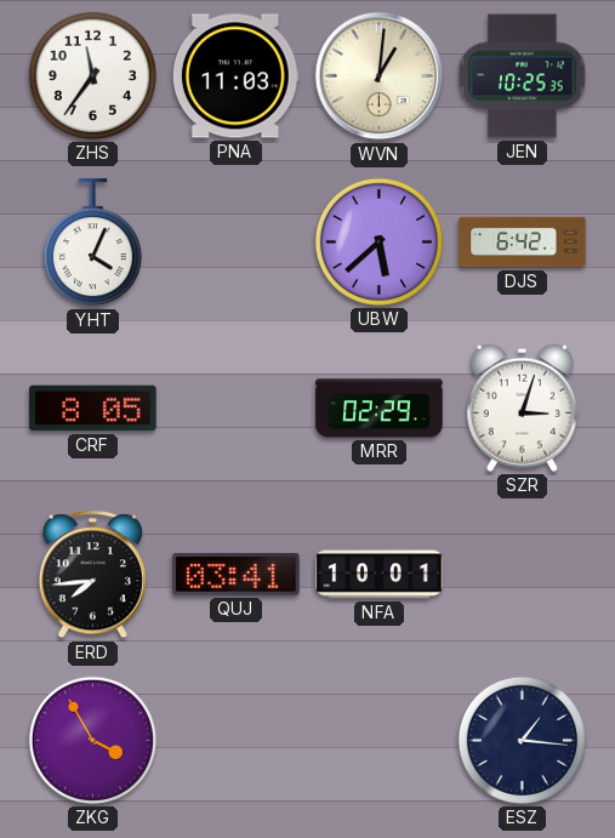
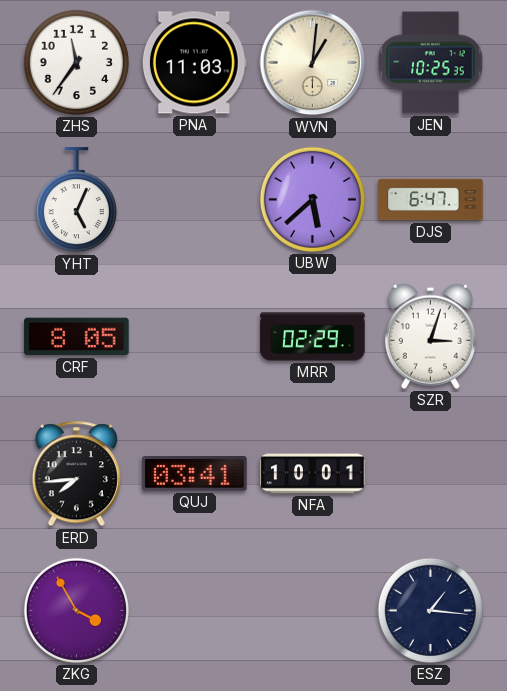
YHT: 4:04 -> 5:04 (76, 200)
DJS: 6:42 -> 6:47 (431, 200)
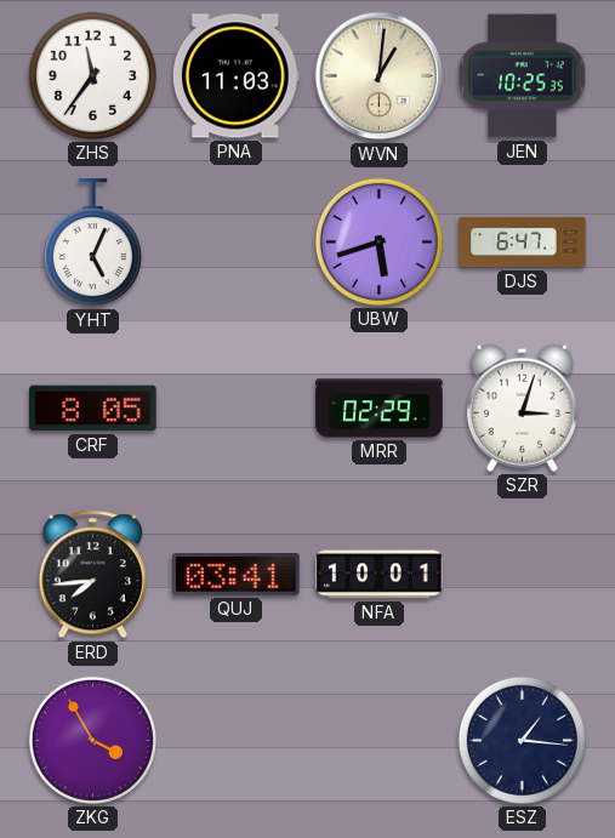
UBW: 5:38 -> 5:42 (378, 241)
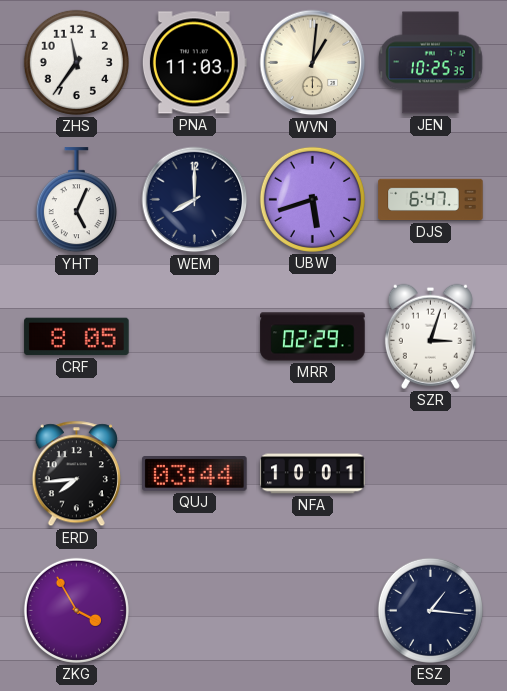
WEM: none -> 8:00 (195, 200)
QUJ: 03:41 -> 03:44 (195, 474)
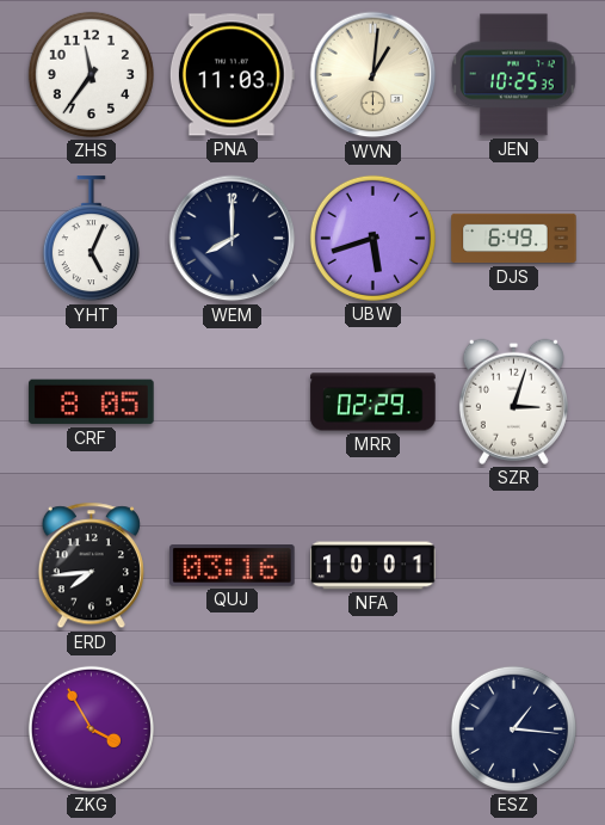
DJS: 6:47 -> 6:49 (514, 239)
QUJ: 03:44 -> 03:16 (233, 566)
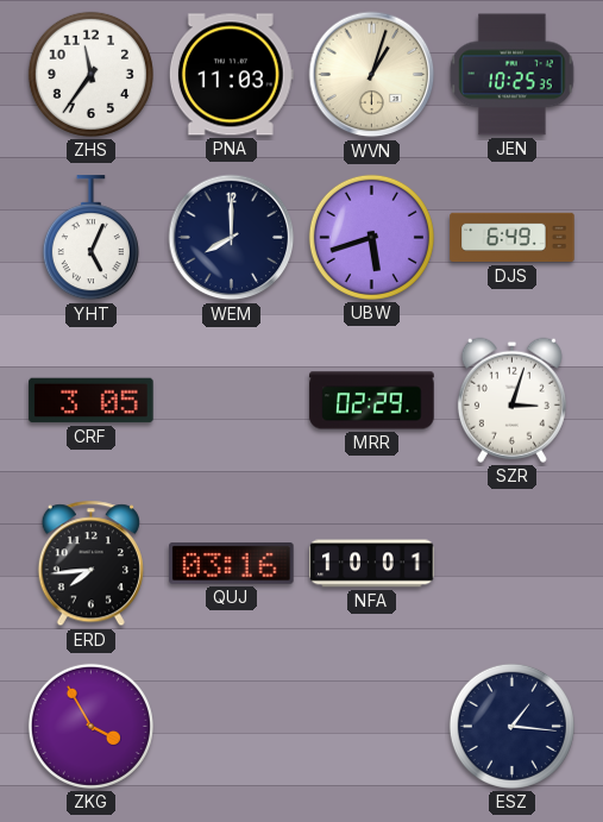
WVN: 1:01 -> 1:03 (372, 75)
CRF: 8:05 -> 3:05 (92, 401)
